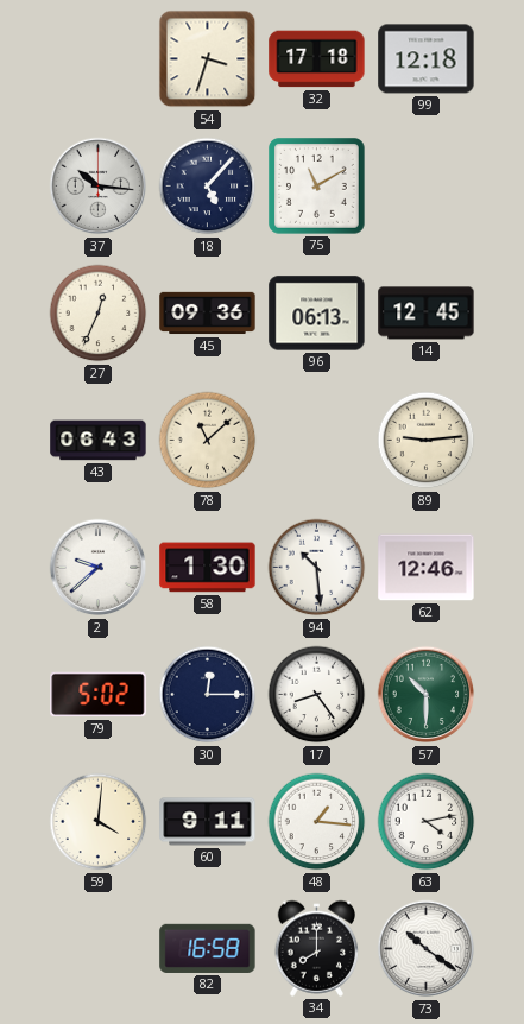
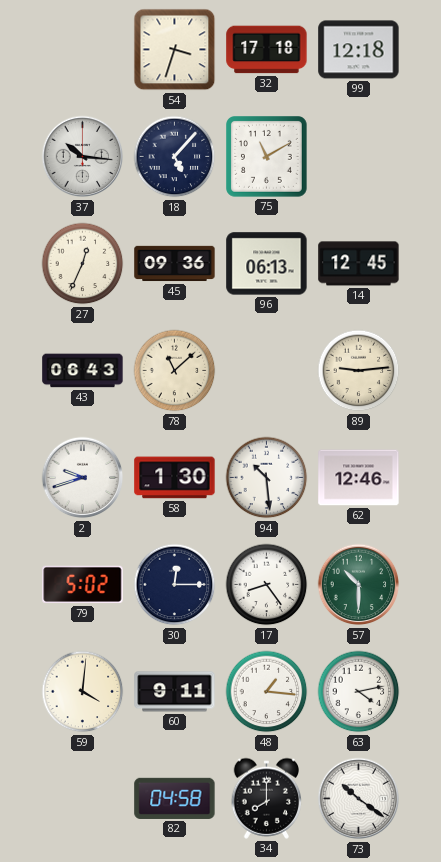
2: 9:38 -> 9:42 (83, 478)
82: 16:58 -> 04:58 (175, 798)
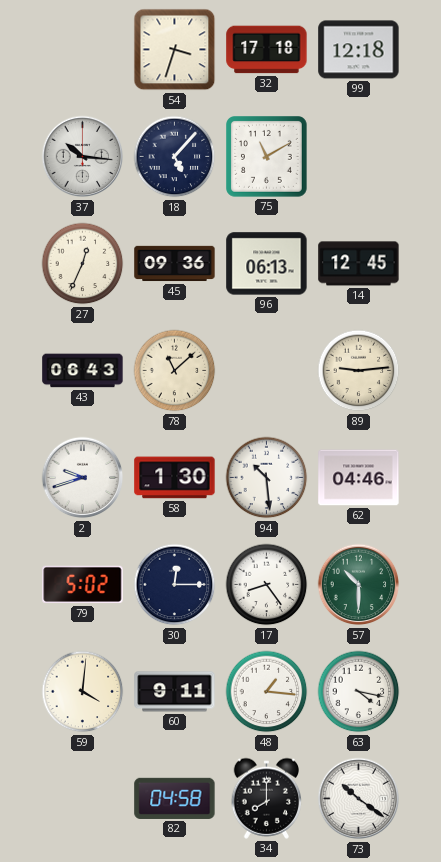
62: 12:46 -> 04:46 (359, 478)
63: 4:13 -> 4:17 (359, 692)
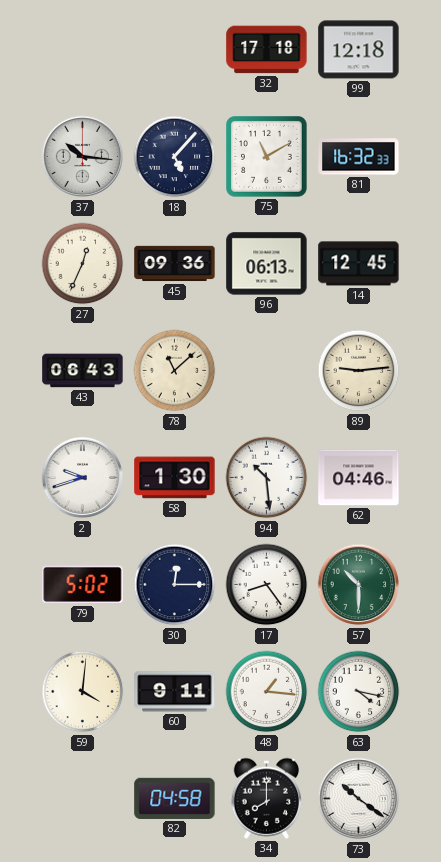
54: 3:33 -> none (175, 50)
81: none -> 16:32 (359, 157)
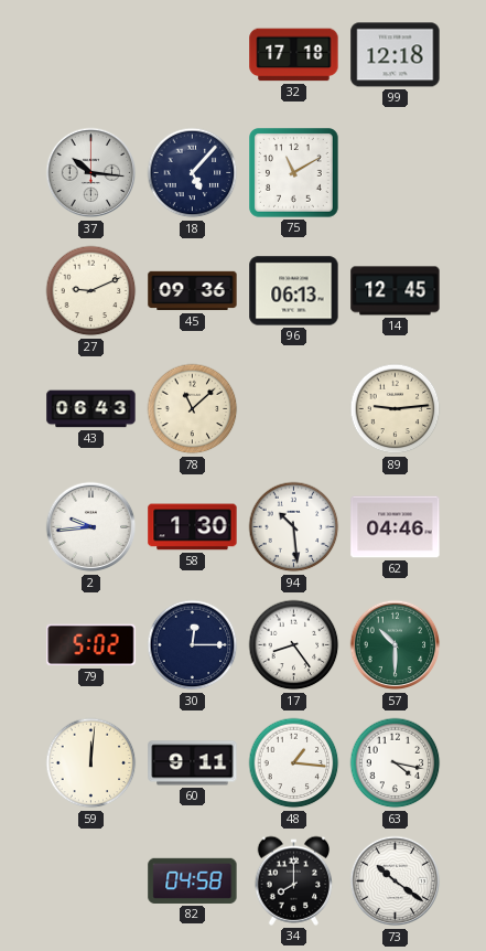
81: 16:32 -> none (359, 157)
27: 12:34 -> 9:11 (91, 291)
2: 9:42 -> 9:44 (91, 527)
59: 4:01 -> 12:01 (91, 763)
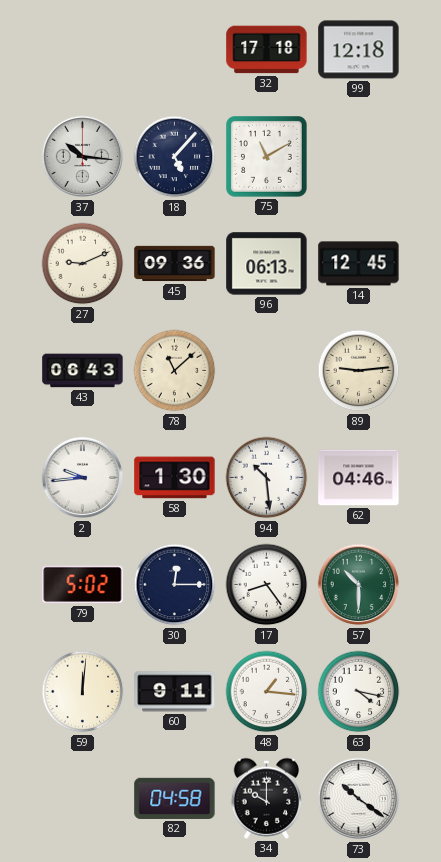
34: 8:00 -> 10:00 (267, 798)
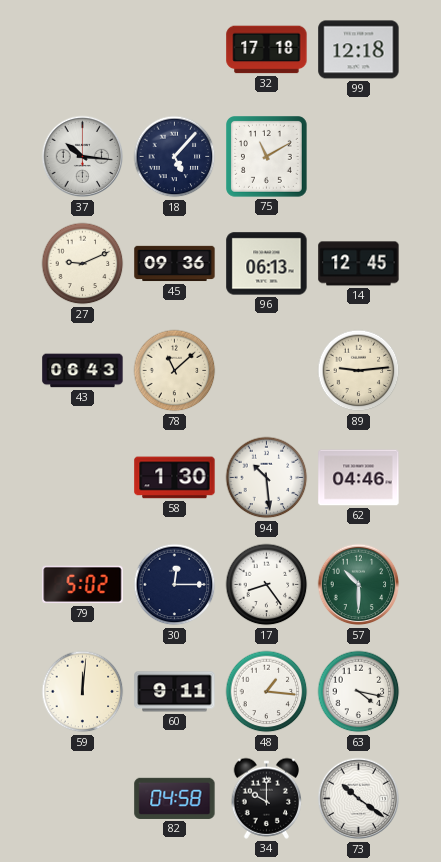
2: 9:44 -> none (83, 478)
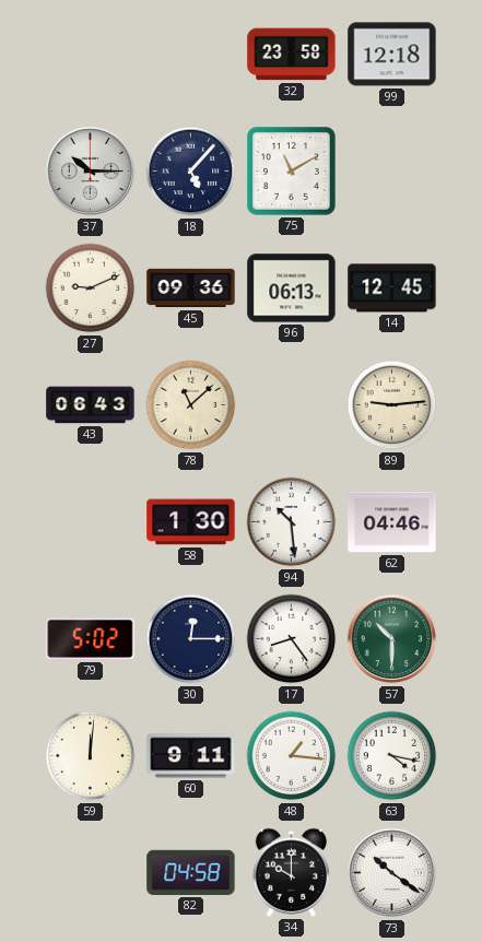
32: 17:18 -> 23:58 (292, 55)
37: 10:16 -> 10:15 (91, 172)
